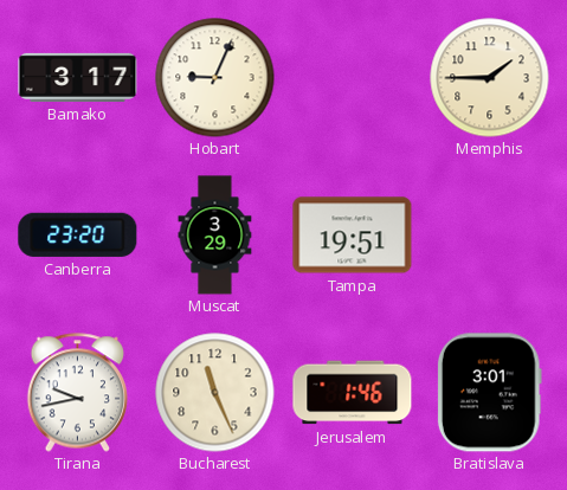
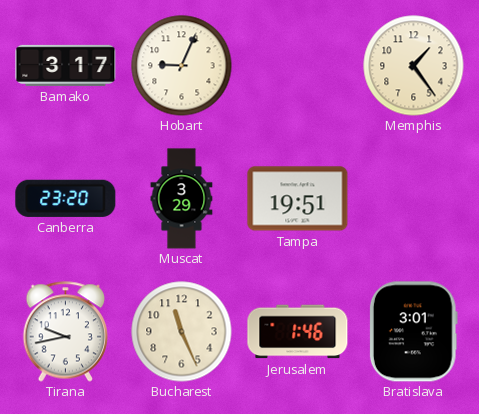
Memphis: 1:45 -> 1:24 (414, 66)
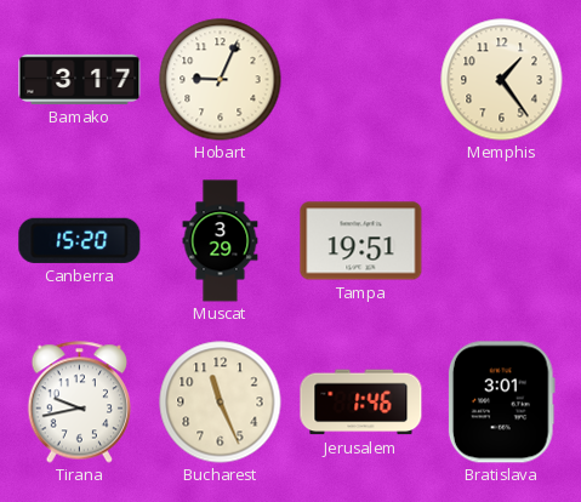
Canberra: 23:20 -> 15:20 (80, 240)
